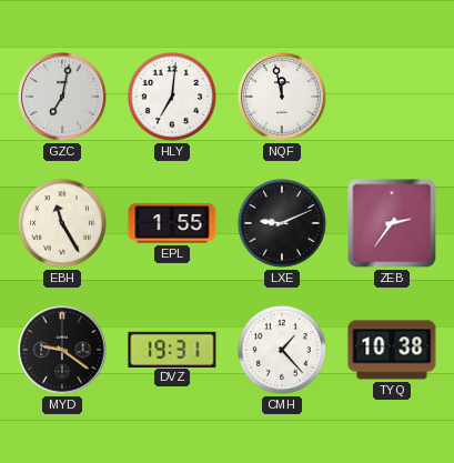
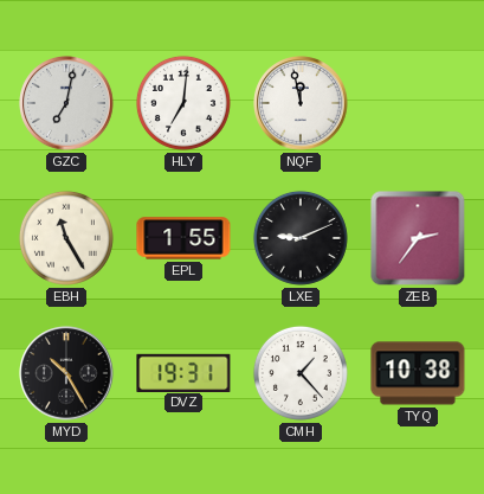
MYD: 9:21 -> 10:25 (66, 373)
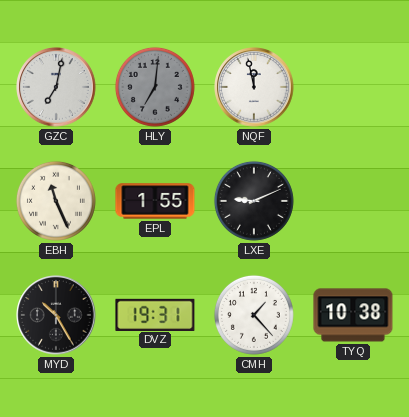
HLY dial: white -> grey (155, 87)
EBH: 11:25 -> 11:26 (56, 201)
ZEB: 2:36 -> none (418, 238)
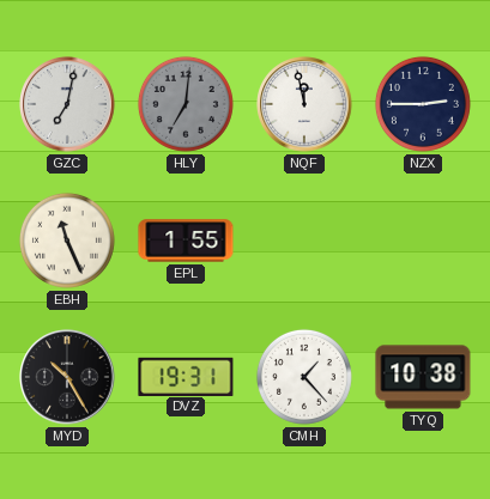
NZX: none -> 2:45 (423, 104)
LXE: 9:11 -> none (254, 201)
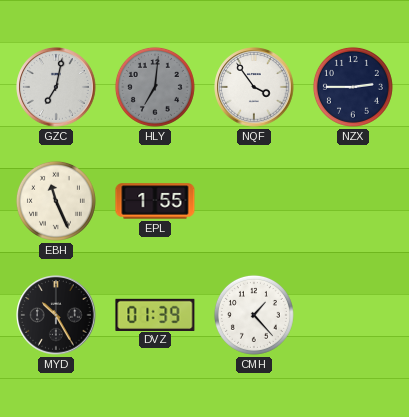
NQF: 11:58 -> 3:54 (254, 87)
DVZ: 19:31 -> 01:39 (155, 314)
TYQ: 10:38 -> none (423, 377)
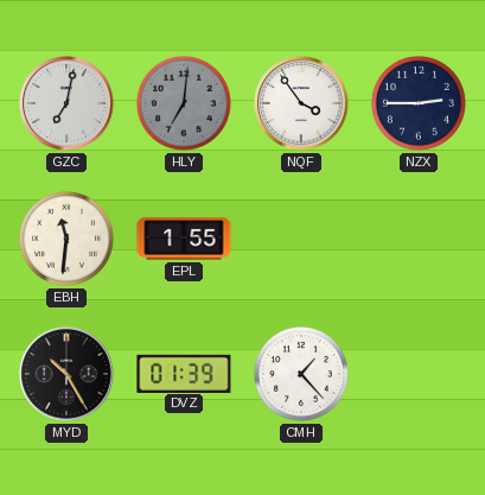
EBH: 11:26 -> 11:31 (66, 239)
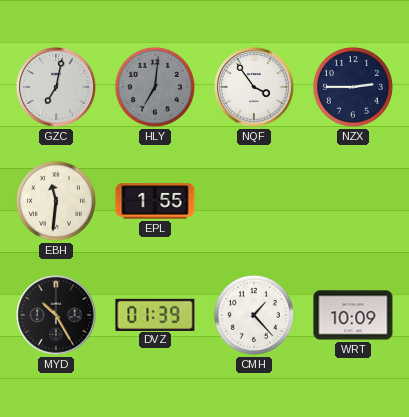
WRT: none -> 10:09 (353, 315)
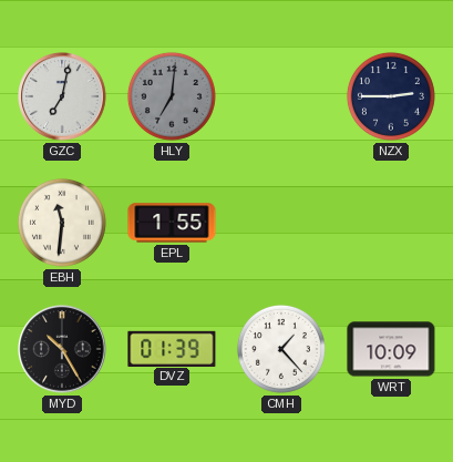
NQF: 3:54 -> none (254, 87)
